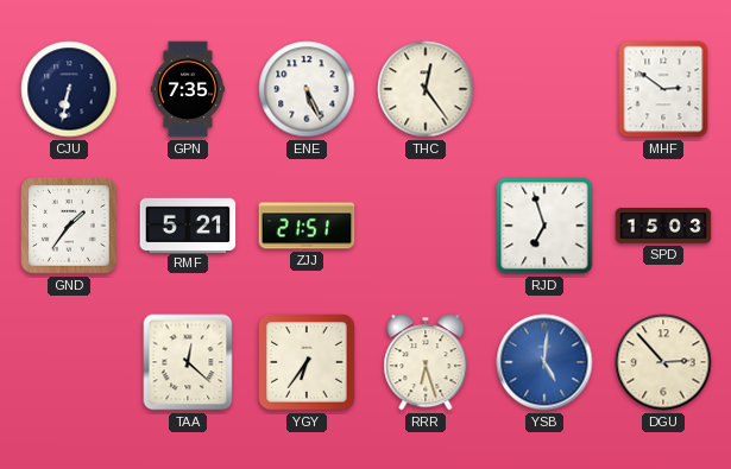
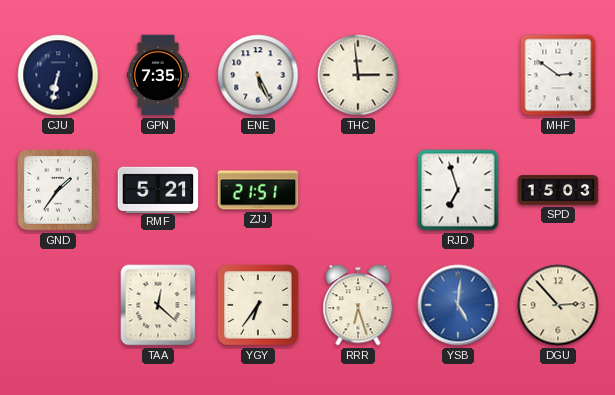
THC: 12:24 -> 2:59 (358, 75)
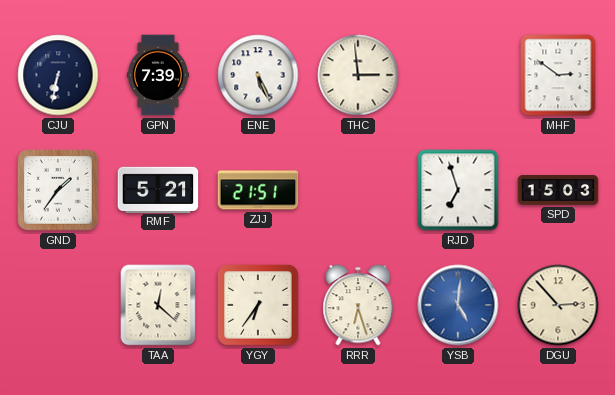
GPN: 7:35 -> 7:39 (158, 75)
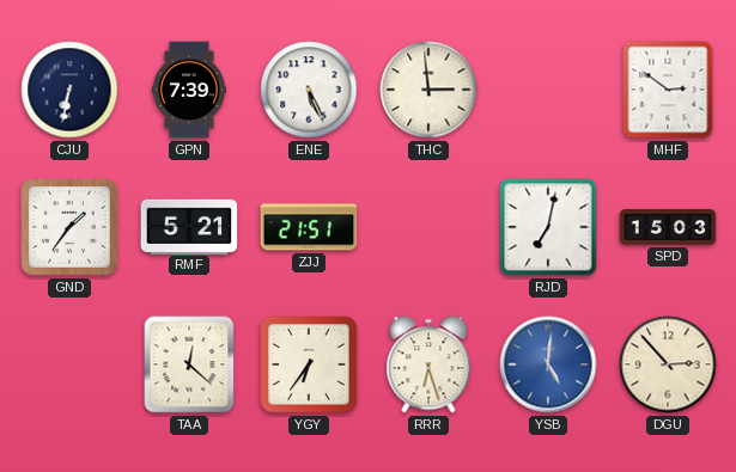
RJD: 6:57 -> 7:02 (548, 227)
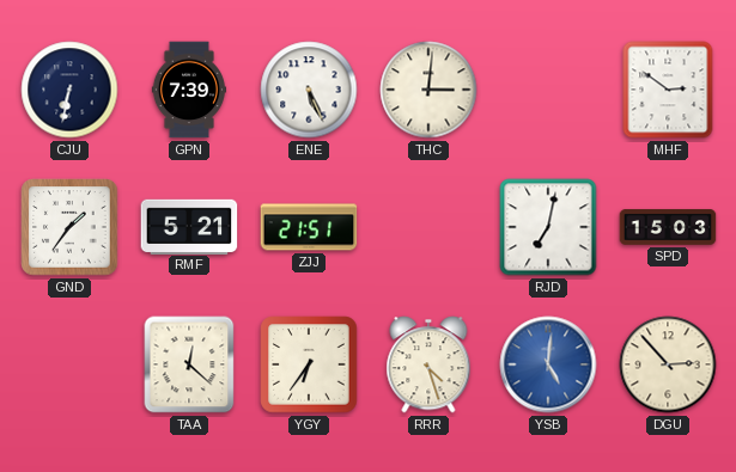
THC: 2:59 -> 3:01 (428, 90)
RRR: 6:27 -> 4:27 (428, 364)
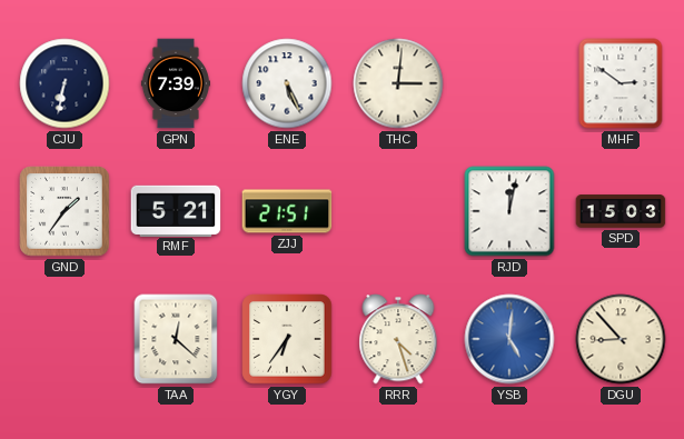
RJD: 7:02 -> 12:02 (509, 211)
DGU: 2:53 -> 8:53 (621, 339)
